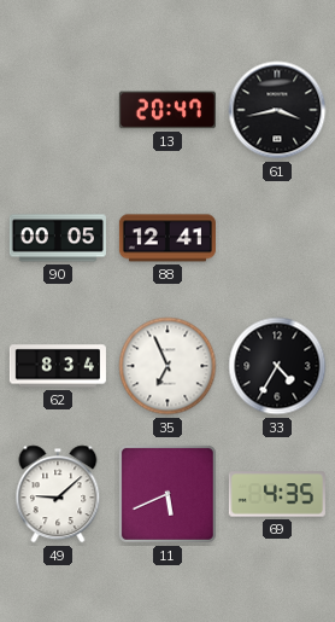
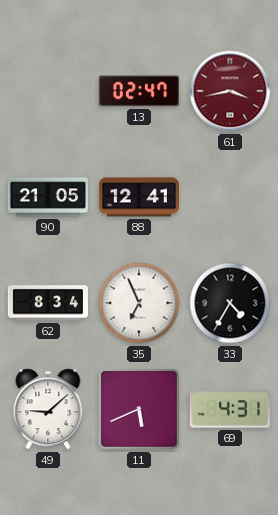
13: 20:47 -> 02:47 (139, 91)
61 dial: black -> burgundy (230, 91)
90: 00:05 -> 21:05 (48, 197)
69: 4:35 -> 4:31 (230, 409)
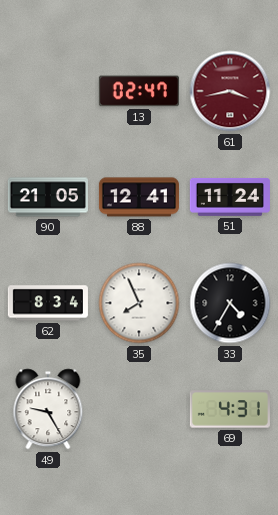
51: none -> 11:24 (230, 197)
35: 6:56 -> 7:56 (139, 303)
49: 9:08 -> 9:25 (48, 409)
11: 5:41 -> none (139, 409)
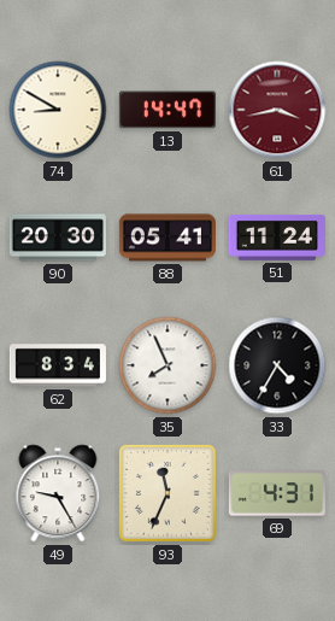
74: none -> 8:50 (58, 110)
13: 02:47 -> 14:47 (167, 110)
90: 21:05 -> 20:30 (58, 238)
88: 12:41 -> 05:41 (167, 238)
93: none -> 11:34 (167, 493)
